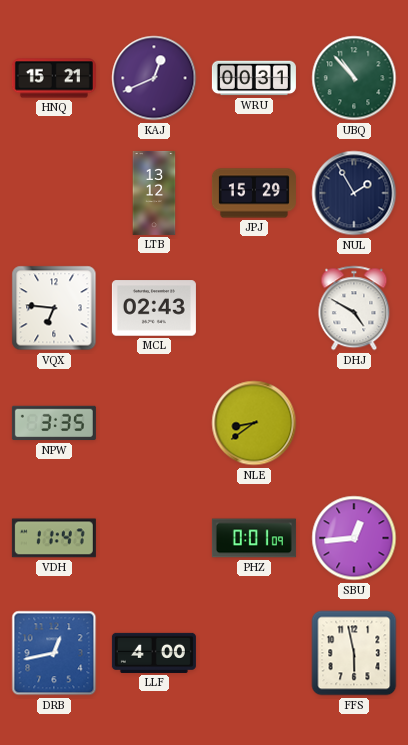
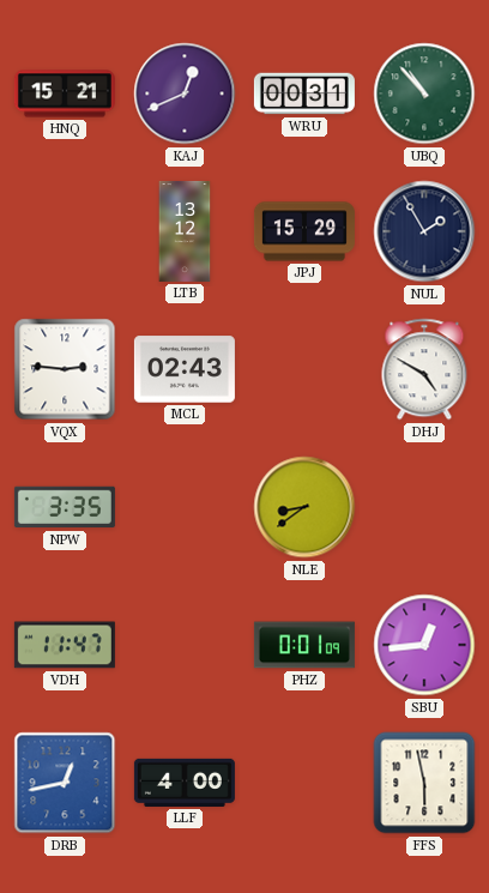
VQX: 6:46 -> 2:46 (65, 369)
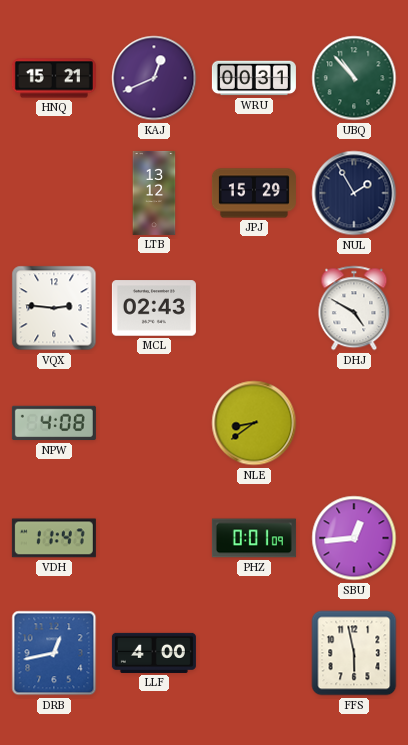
NPW: 3:35 -> 4:08 (54, 423)
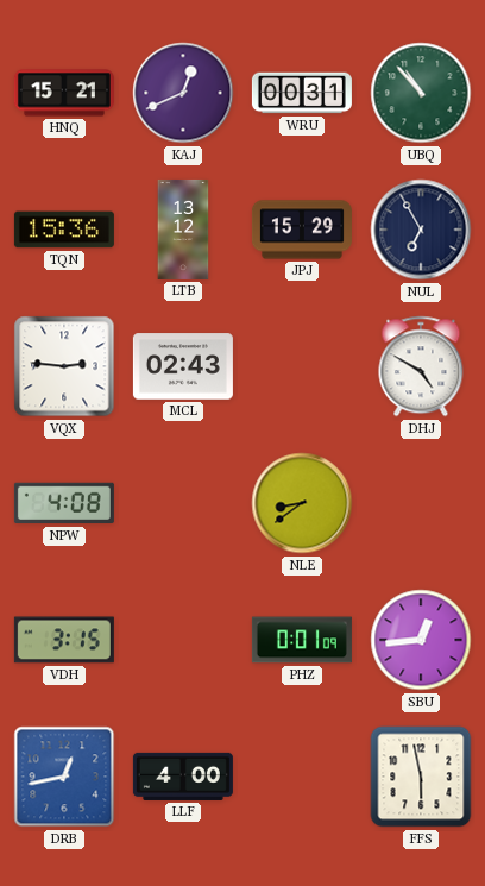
TQN: none -> 15:36 (64, 230)
NUL: 1:55 -> 6:55 (421, 230)
VDH: 11:47 -> 3:15 (64, 640)
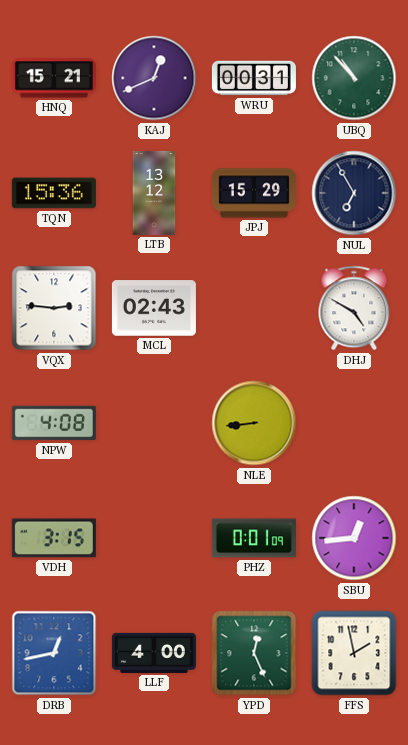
NLE: 8:39 -> 8:44 (254, 423)
YPD: none -> 12:26 (254, 653)
FFS: 5:58 -> 1:58 (354, 653)
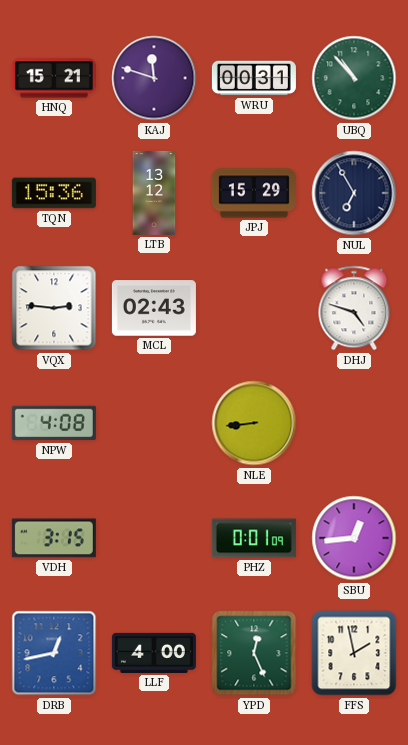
KAJ: 12:41 -> 11:48 (154, 78)
DHJ: 4:50 -> 4:48 (354, 308)
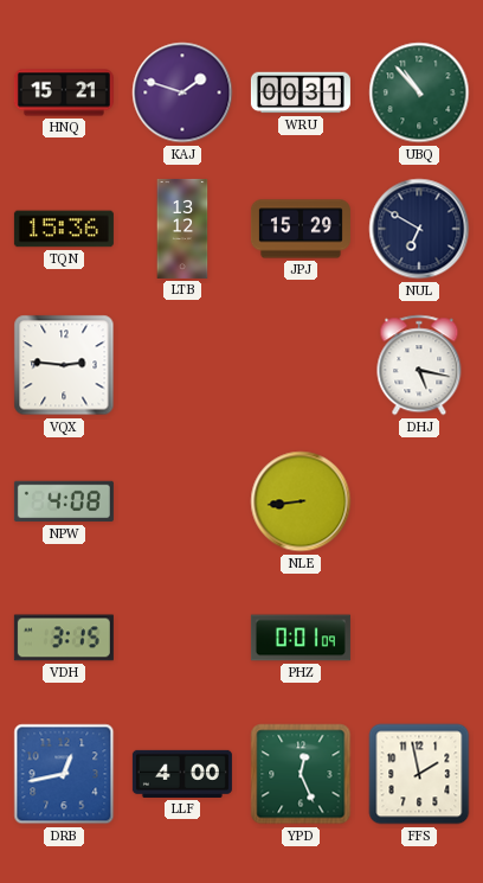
KAJ: 11:48 -> 1:48 (182, 92)
NUL: 6:55 -> 6:50 (419, 229)
MCL: 02:43 -> none (154, 308)
DHJ: 4:48 -> 5:17 (419, 365)
SBU: 12:44 -> none (354, 538)
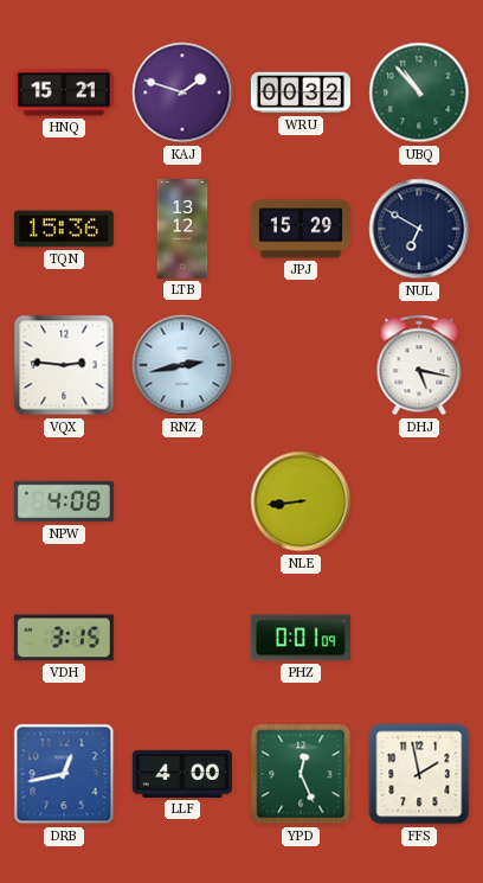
WRU: 00:31 -> 00:32 (301, 92)
RNZ: none -> 2:43 (182, 365)
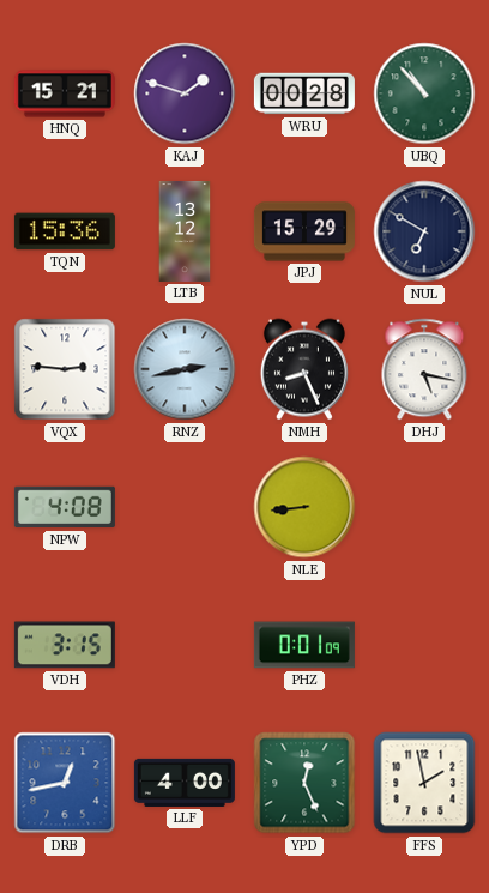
WRU: 00:32 -> 00:28 (304, 93)
NMH: none -> 8:26 (304, 369)
